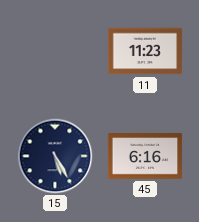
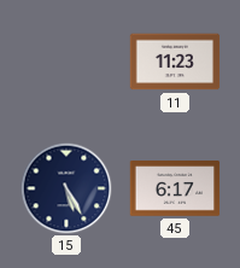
45: 6:16 -> 6:17 (175, 188)
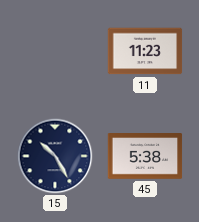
15: 5:25 -> 10:25 (55, 156)
45: 6:17 -> 5:38 (145, 156)
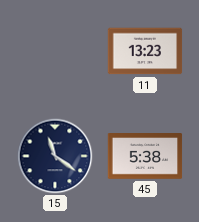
11: 11:23 -> 13:23 (145, 51)
15: 10:25 -> 11:21 (55, 156)
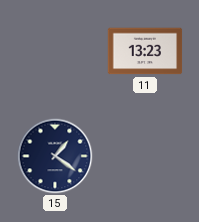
15: 11:21 -> 1:21 (55, 156)
45: 5:38 -> none (145, 156)
